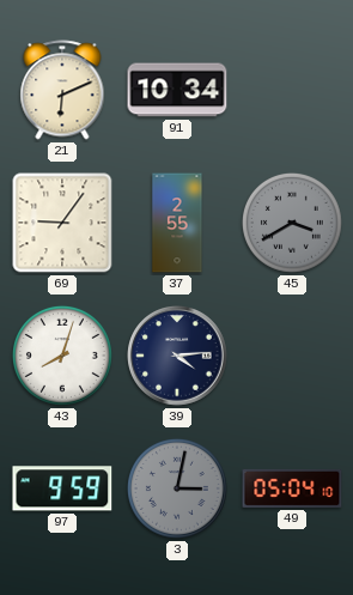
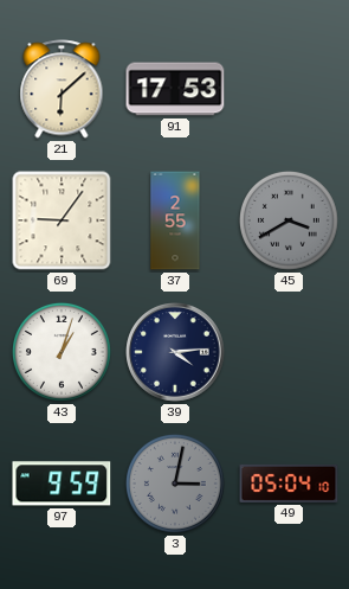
21: 6:11 -> 6:08 (62, 89)
91: 10:34 -> 17:53 (175, 89)
43: 8:03 -> 1:03 (62, 352)
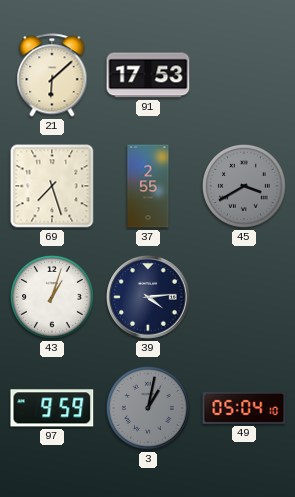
69: 9:06 -> 7:27 (52, 186)
3: 3:02 -> 1:02 (148, 408)
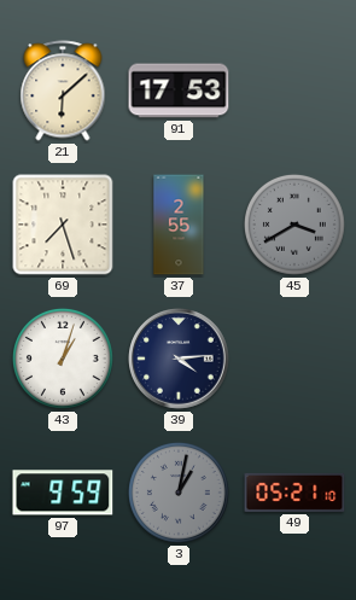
49: 05:04 -> 05:21 (294, 493)
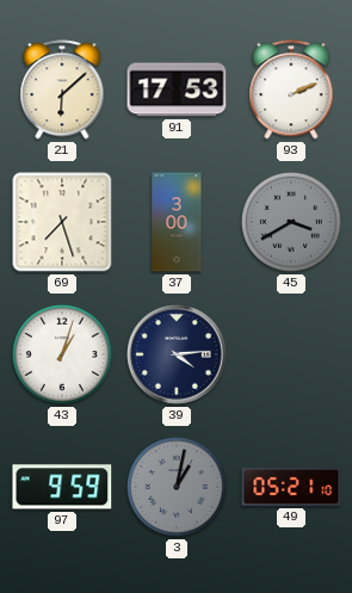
93: none -> 2:11 (291, 89)
37: 2:55 -> 3:00 (177, 222)
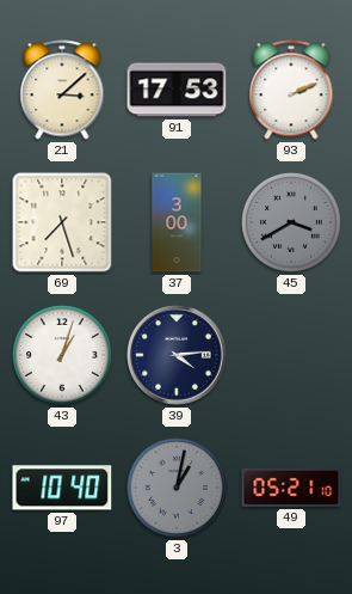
21: 6:08 -> 3:08 (62, 90)
97: 9:59 -> 10:40 (62, 488)
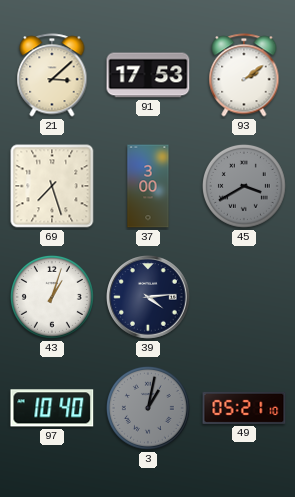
93: 2:11 -> 2:09 (244, 75)
